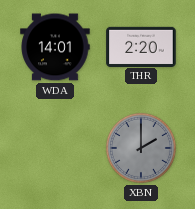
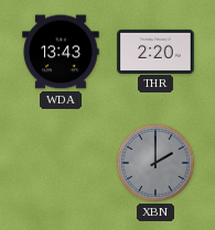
WDA: 14:01 -> 13:43 (61, 52)
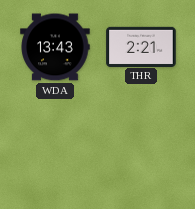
THR: 2:20 -> 2:21 (141, 46)
XBN: 2:00 -> none (155, 163)
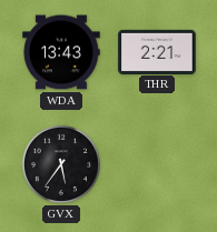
GVX: none -> 5:36 (61, 164)
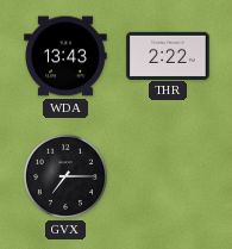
THR: 2:21 -> 2:22 (168, 55)
GVX: 5:36 -> 7:15 (65, 176)
